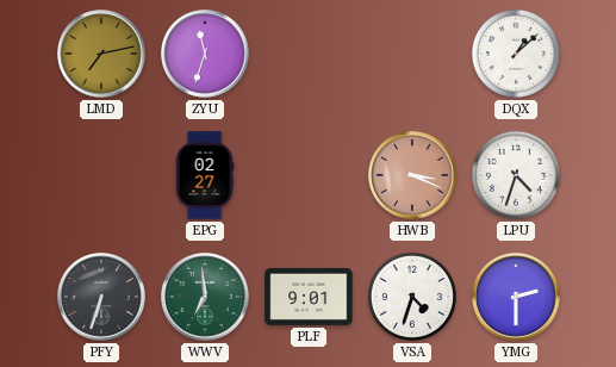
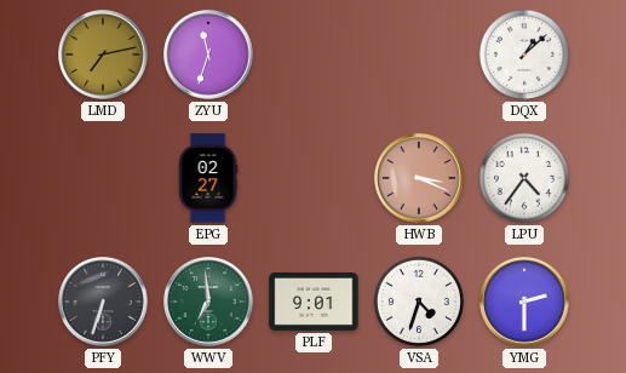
LPU: 4:33 -> 4:36 (524, 178)
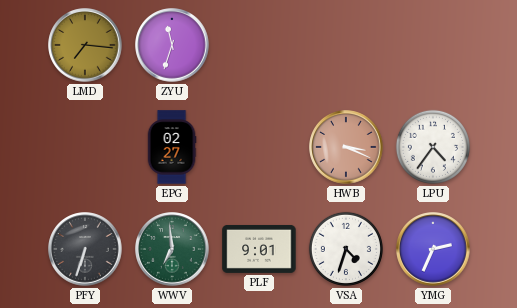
LMD: 7:13 -> 7:16 (85, 45)
DQX: 1:08 -> none (524, 54)
YMG: 2:30 -> 2:34 (433, 249)
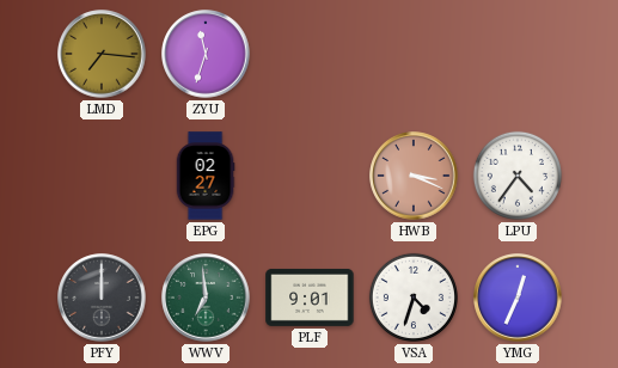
PFY: 6:33 -> 12:00 (102, 298)
YMG: 2:34 -> 12:34 (518, 298)
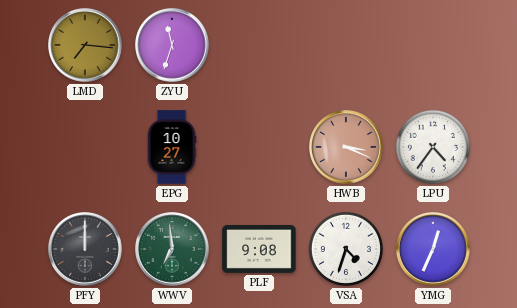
EPG: 02:27 -> 10:27 (172, 147)
PLF: 9:01 -> 9:08 (259, 249)
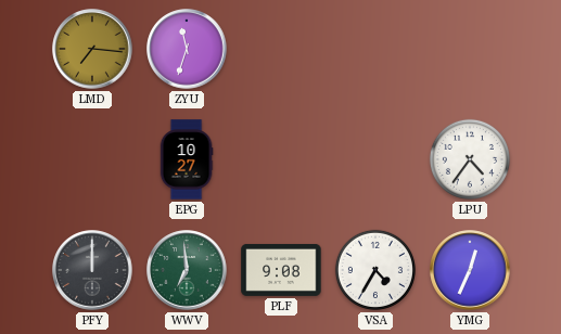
HWB: 3:19 -> none (346, 147)
VSA: 4:33 -> 4:35 (375, 270)
